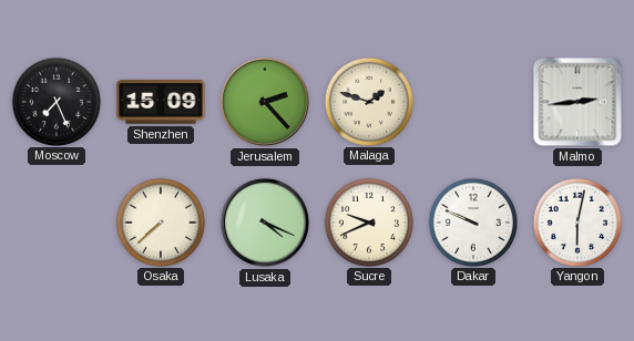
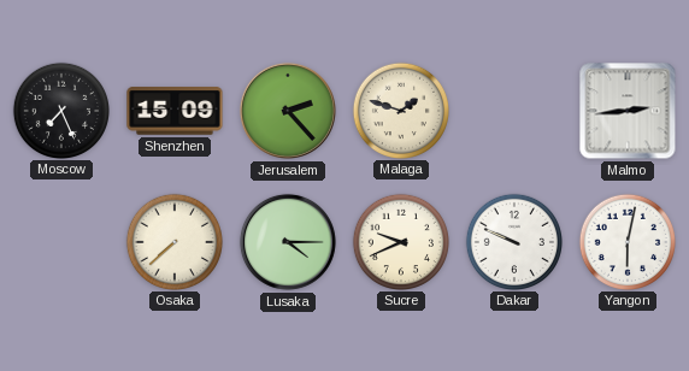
Lusaka: 4:19 -> 4:15 (288, 242)
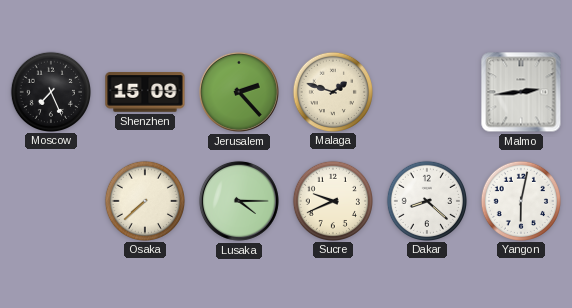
Dakar: 9:49 -> 8:22 (426, 200)
